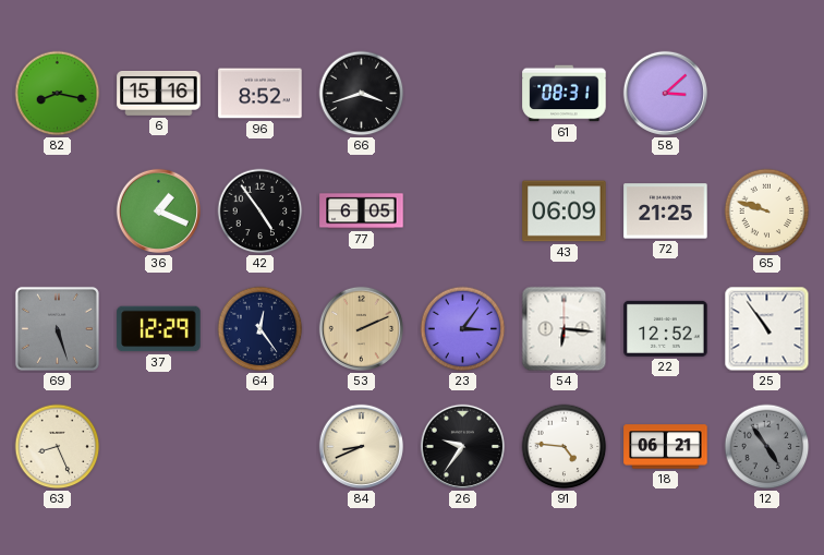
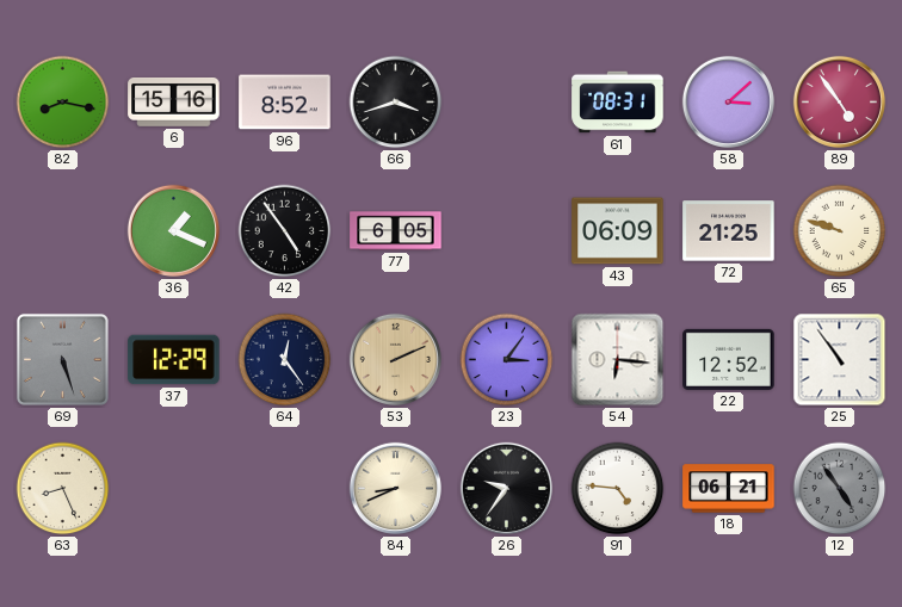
89: none -> 4:54 (839, 101)
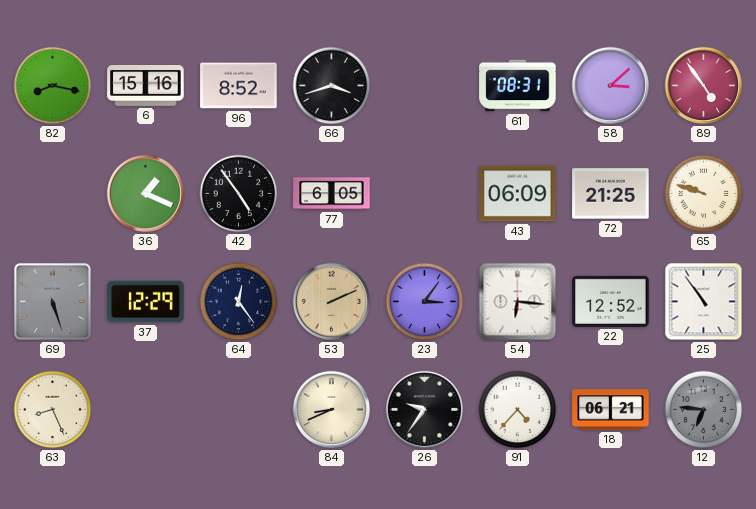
91: 4:46 -> 4:37 (518, 410)
12: 4:54 -> 6:46 (704, 410)
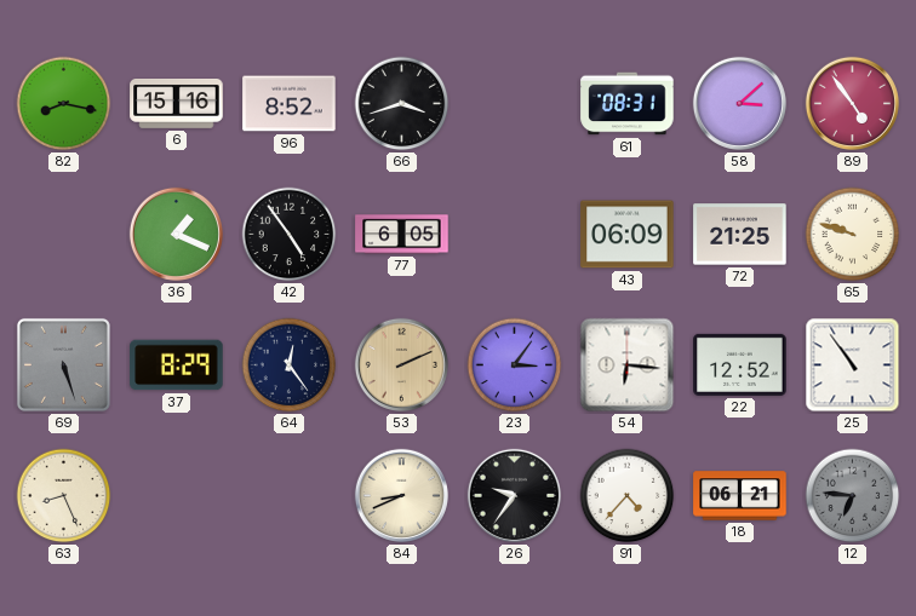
37: 12:29 -> 8:29 (177, 365)
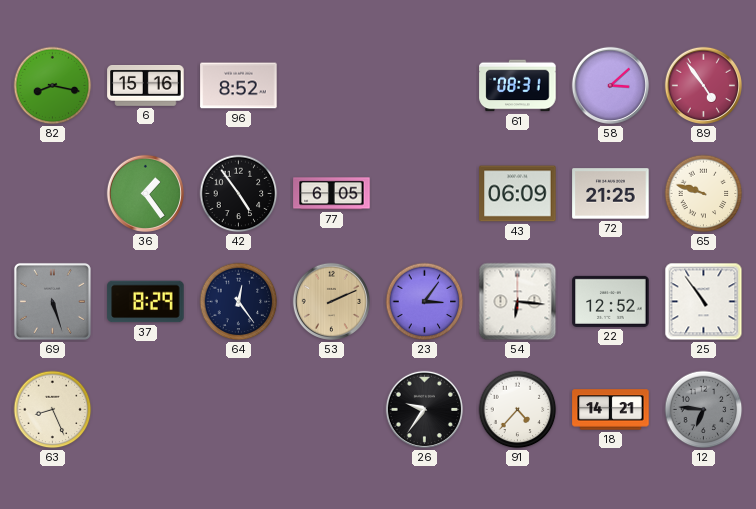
66: 3:42 -> none (402, 104)
36: 1:19 -> 1:24 (145, 193)
84: 8:41 -> none (401, 495)
18: 06:21 -> 14:21 (611, 410)
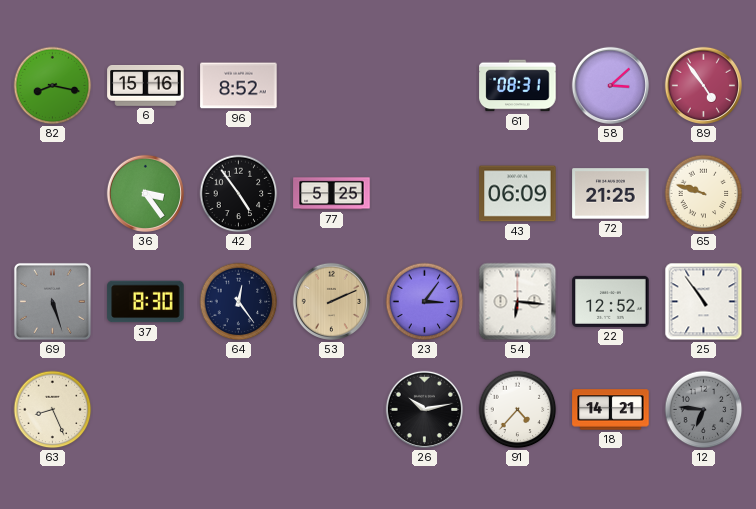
36: 1:24 -> 3:24 (145, 193)
77: 6:05 -> 5:25 (332, 194)
37: 8:29 -> 8:30 (146, 302)
26: 9:36 -> 10:13 (424, 409)
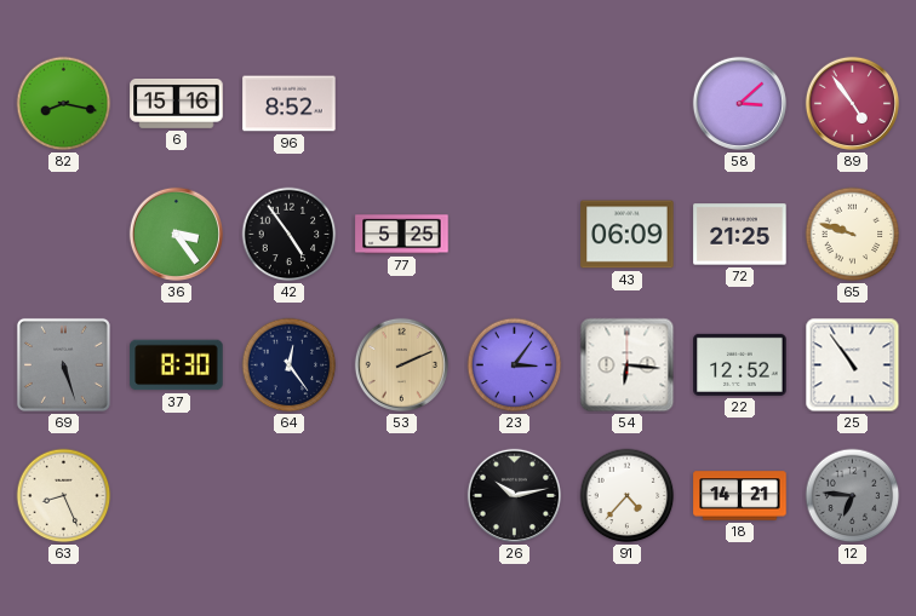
61: 08:31 -> none (518, 86)
